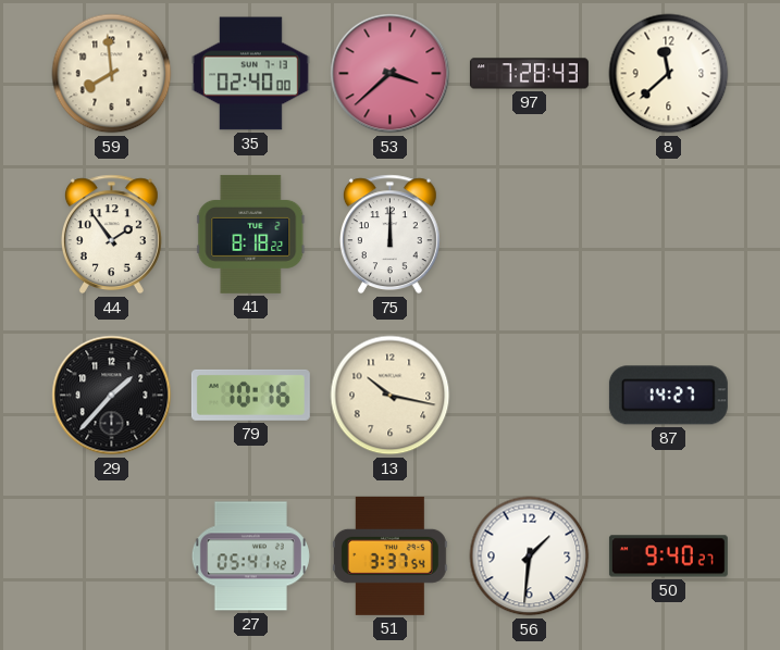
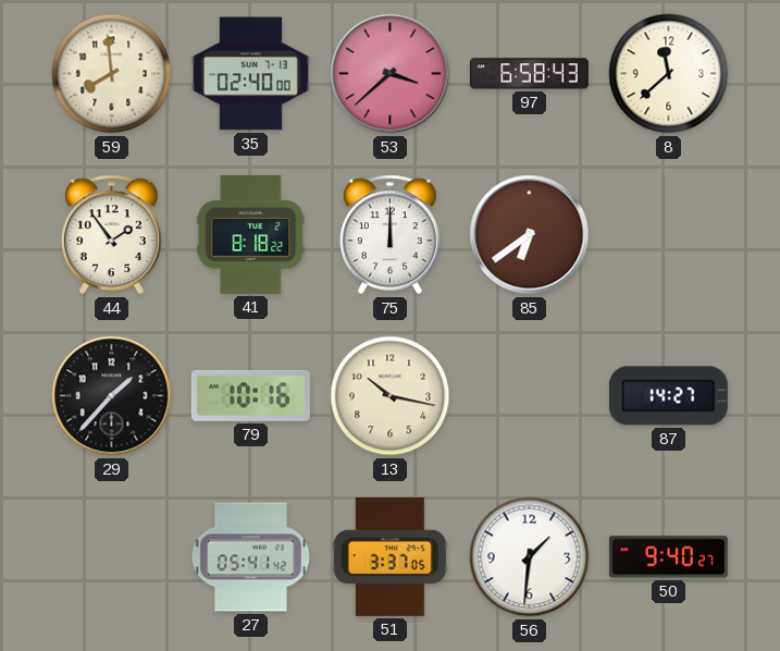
97: 7:28 -> 6:58 (529, 74)
85: none -> 6:39 (530, 235)
51: 3:37:54 -> 3:37:05 (391, 556)
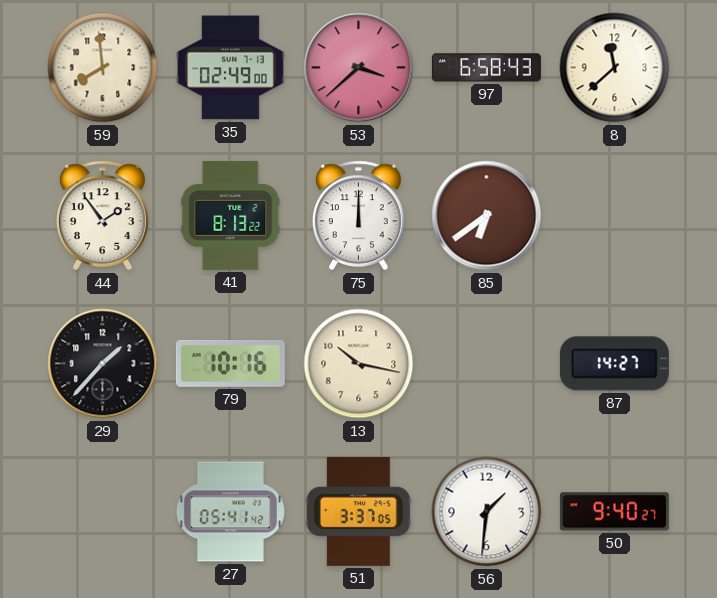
35: 02:40 -> 02:49 (230, 68)
41: 8:18 -> 8:13 (231, 215)
